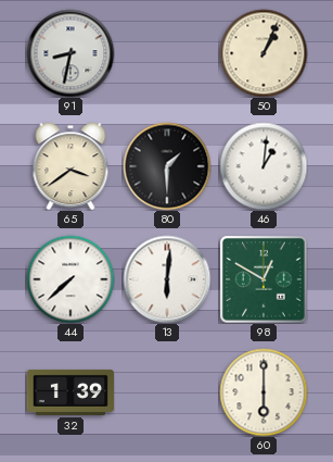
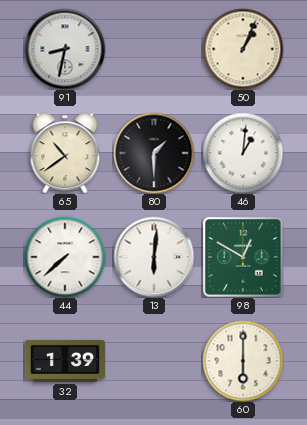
65: 3:39 -> 10:39 (65, 153)
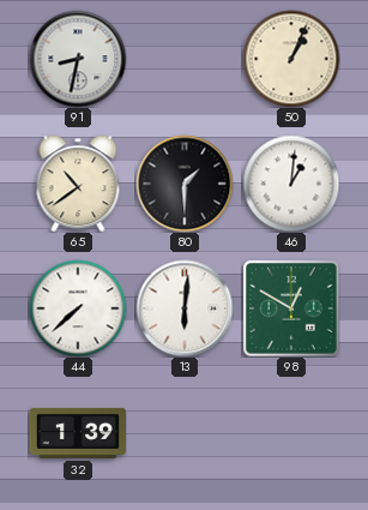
60: 6:00 -> none (243, 361)
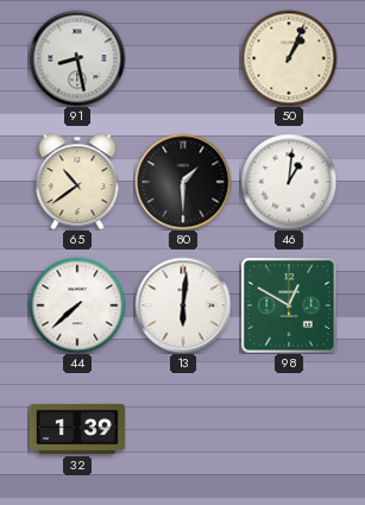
91: 8:32 -> 8:28 (77, 58)
